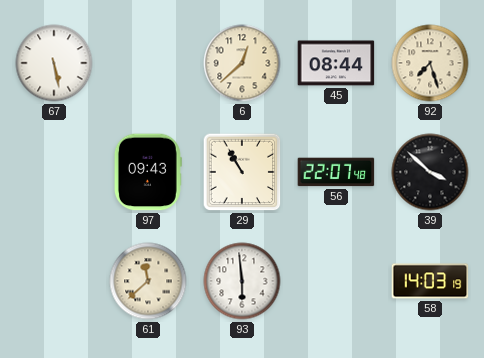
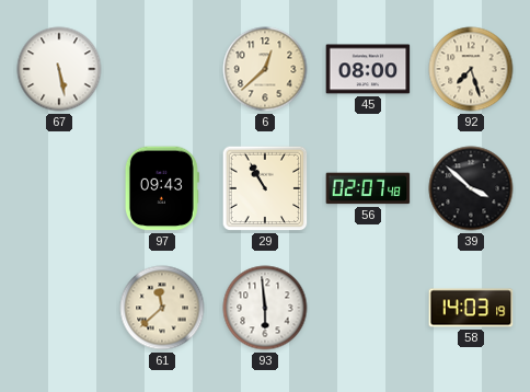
45: 08:44 -> 08:00 (368, 69)
56: 22:07 -> 02:07 (368, 188)
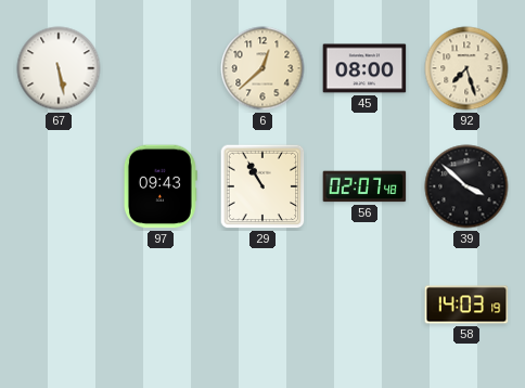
61: 11:38 -> none (162, 308)
93: 5:59 -> none (265, 308)
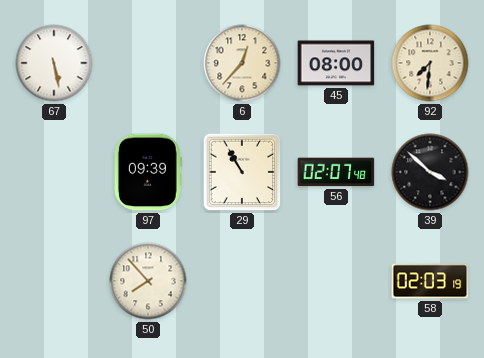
6: 12:38 -> 12:37 (242, 63)
92: 7:27 -> 7:31 (430, 63)
97: 09:43 -> 09:39 (148, 172)
50: none -> 7:53 (148, 281)
58: 14:03 -> 02:03 (430, 281)
